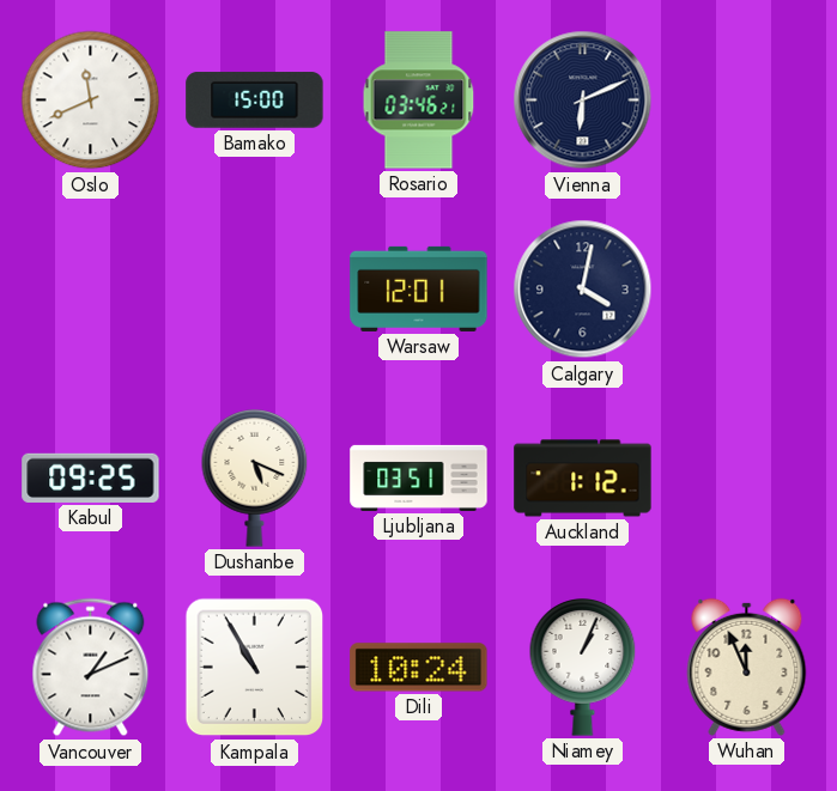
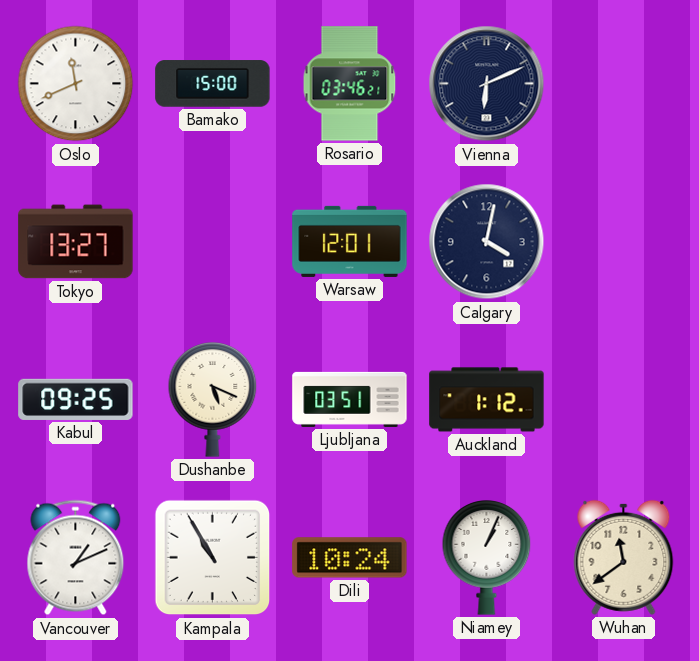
Tokyo: none -> 13:27 (76, 242)
Wuhan: 11:56 -> 11:39 (624, 557)
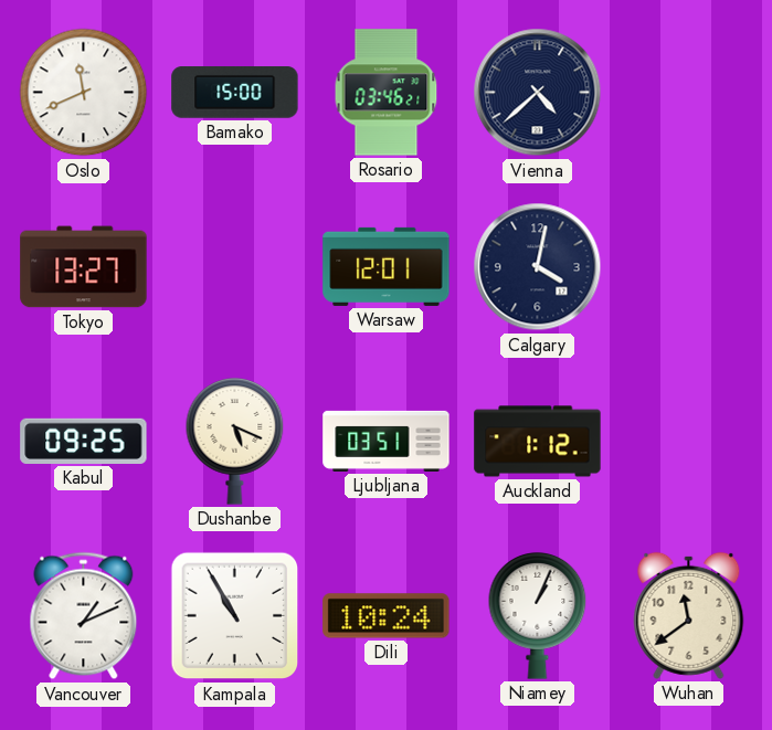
Vienna: 6:11 -> 4:38 (538, 93)
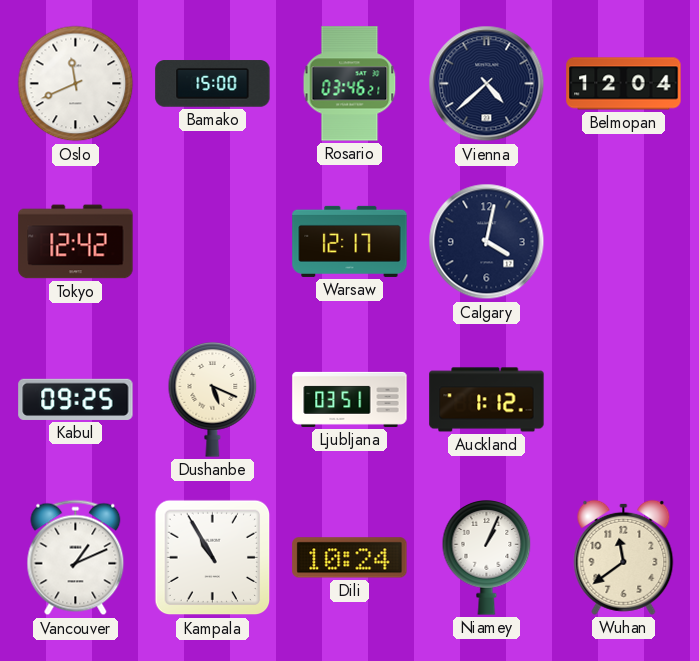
Belmopan: none -> 12:04 (624, 84)
Tokyo: 13:27 -> 12:42 (76, 242)
Warsaw: 12:01 -> 12:17 (350, 241)
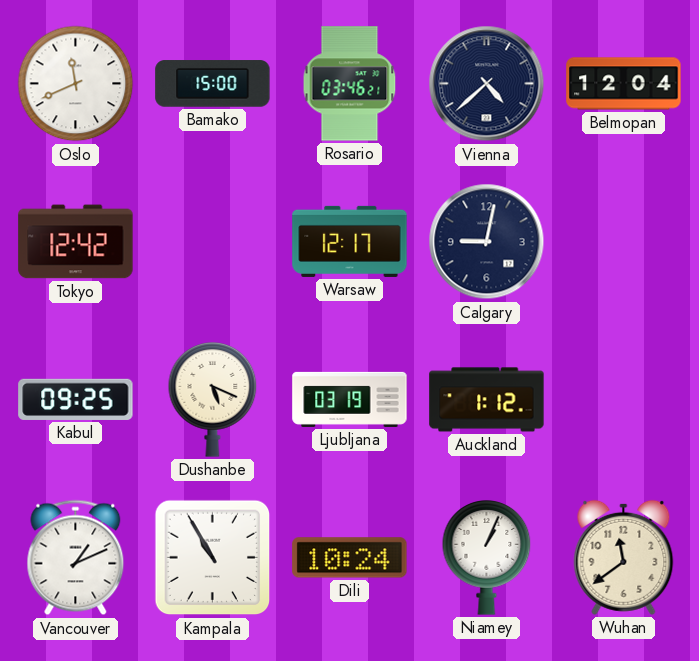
Calgary: 4:02 -> 9:02 (487, 242)
Ljubljana: 03:51 -> 03:19 (350, 399)
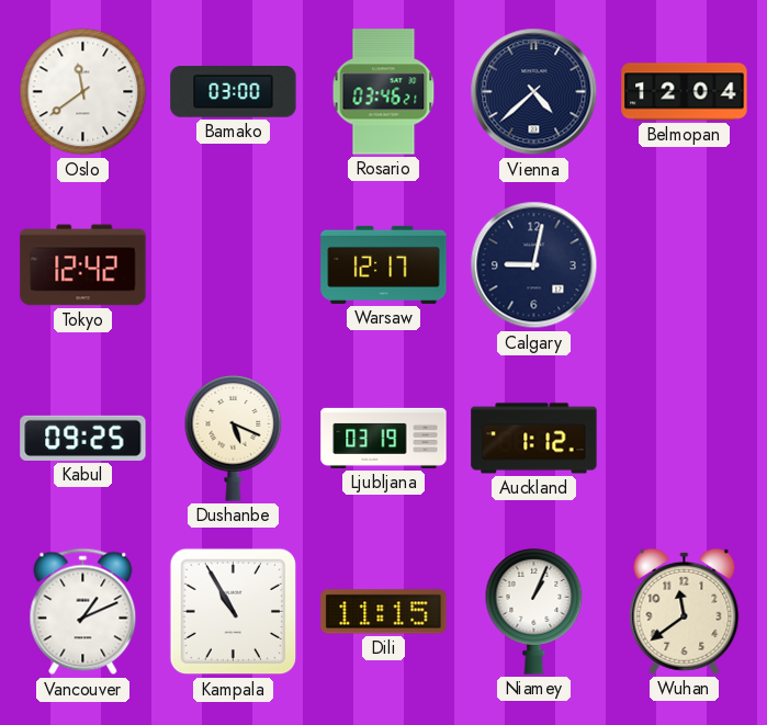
Oslo: 11:41 -> 11:39 (83, 92)
Bamako: 15:00 -> 03:00 (234, 92)
Dili: 10:24 -> 11:15 (384, 612)
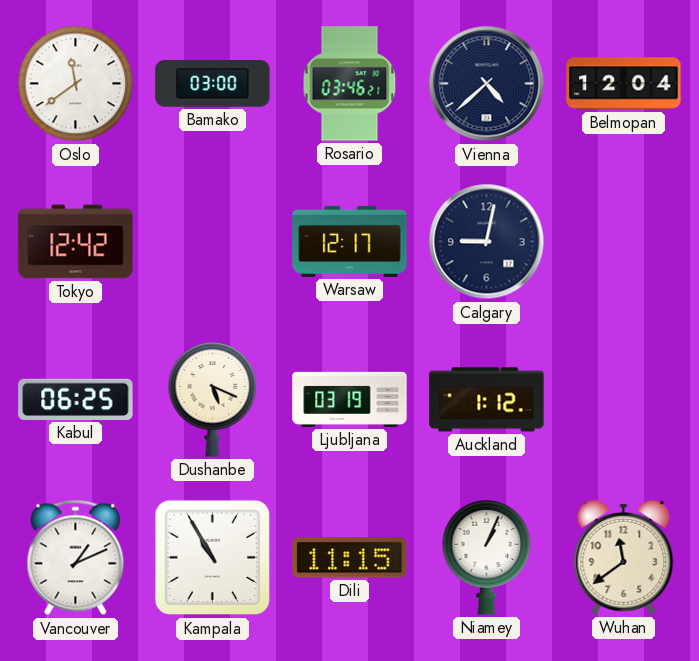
Kabul: 09:25 -> 06:25 (76, 399)
